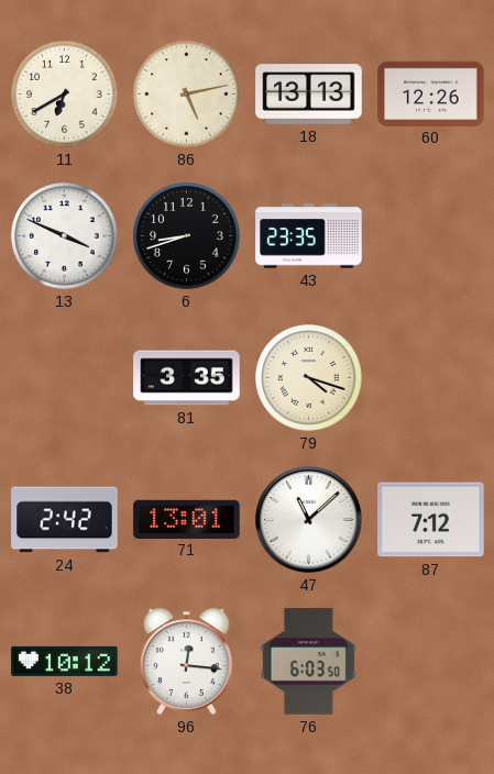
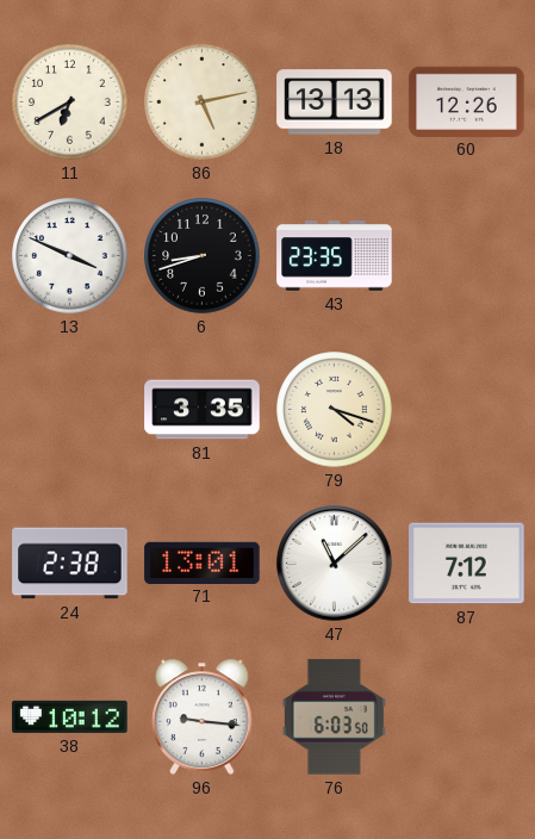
24: 2:42 -> 2:38 (70, 564)
96: 12:16 -> 9:16 (203, 716)
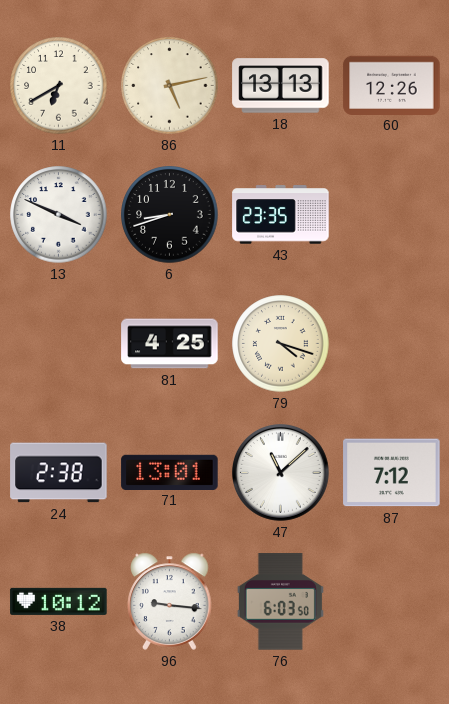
81: 3:35 -> 4:25 (170, 344)
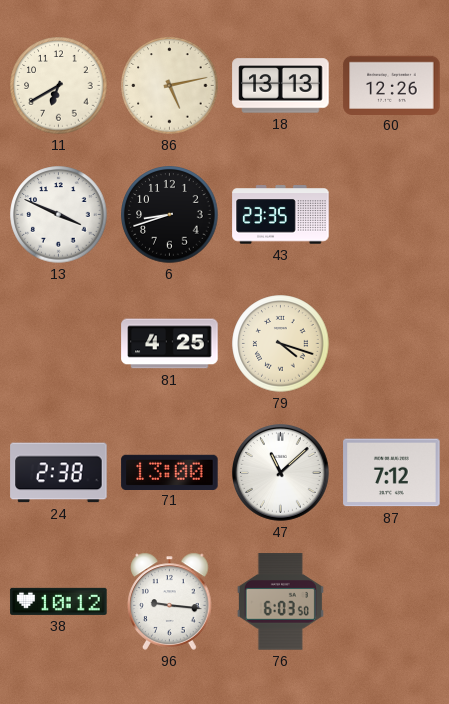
71: 13:01 -> 13:00 (170, 472)
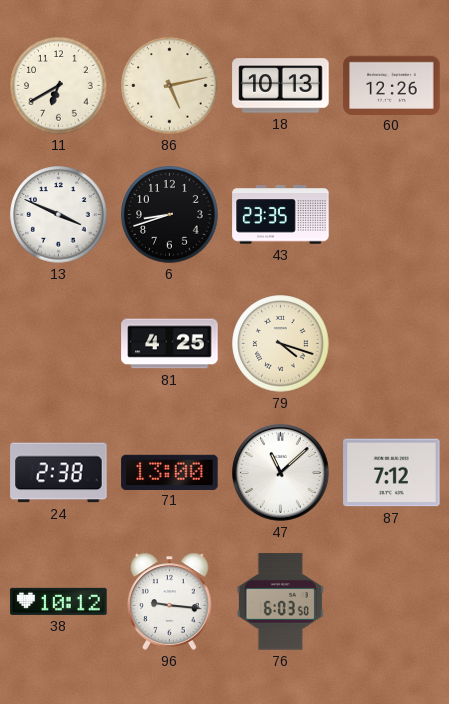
18: 13:13 -> 10:13 (281, 86)
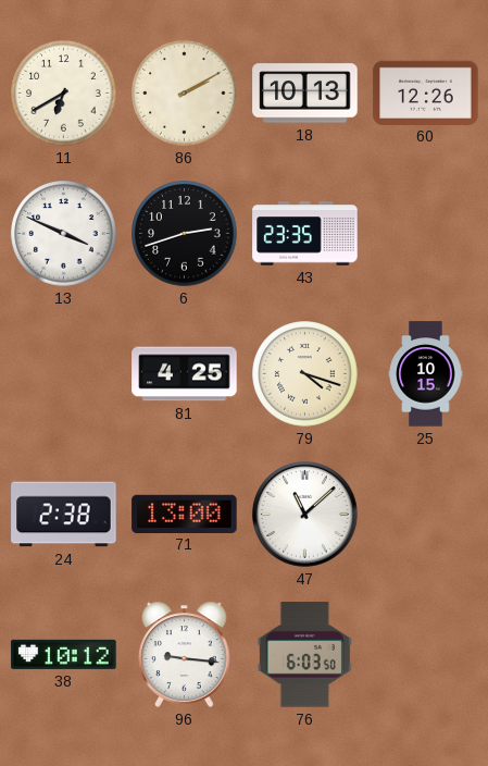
86: 5:13 -> 2:10 (185, 94)
6: 8:42 -> 2:42 (185, 234)
25: none -> 10:15 (426, 374)
87: 7:12 -> none (392, 473)
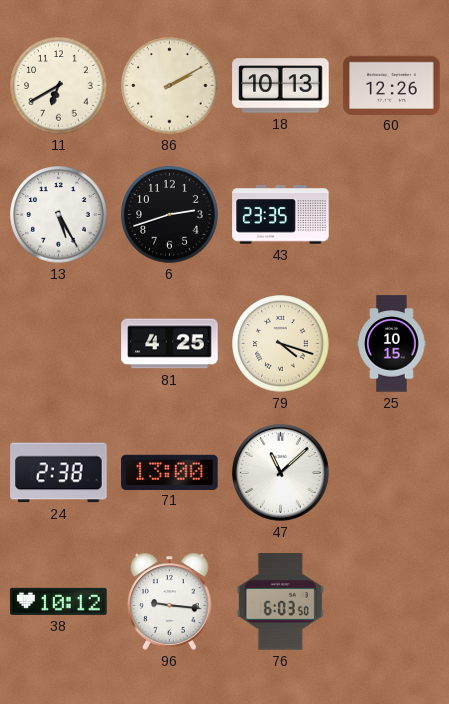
13: 3:49 -> 5:25 (59, 215)
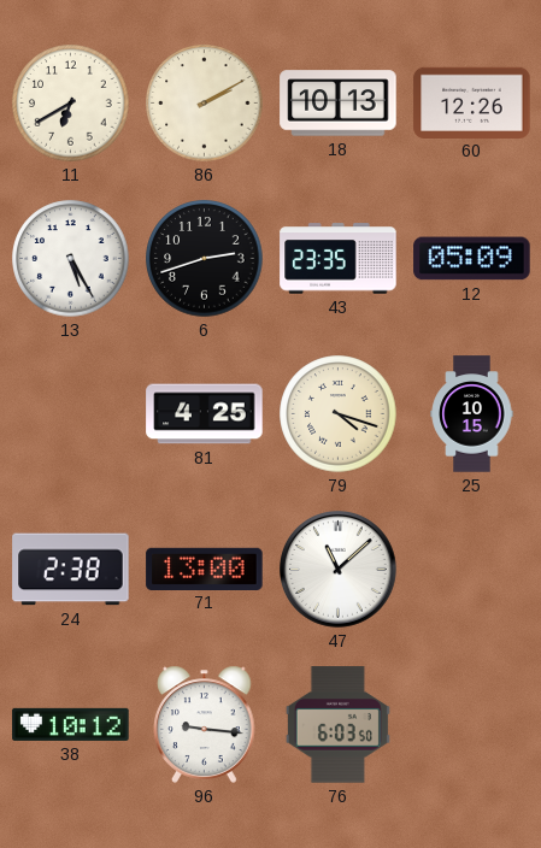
12: none -> 05:09 (472, 259)
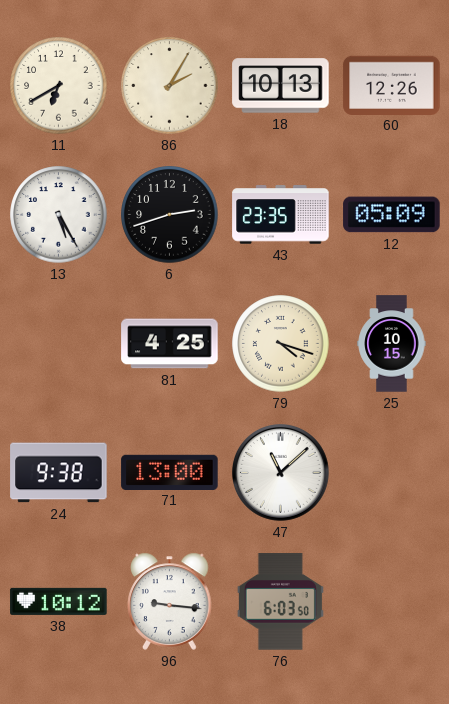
86: 2:10 -> 2:05 (170, 86)
24: 2:38 -> 9:38 (59, 473)
